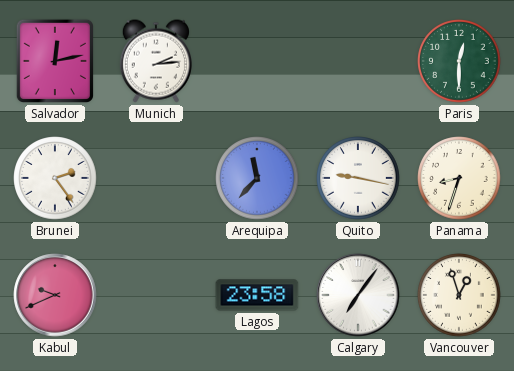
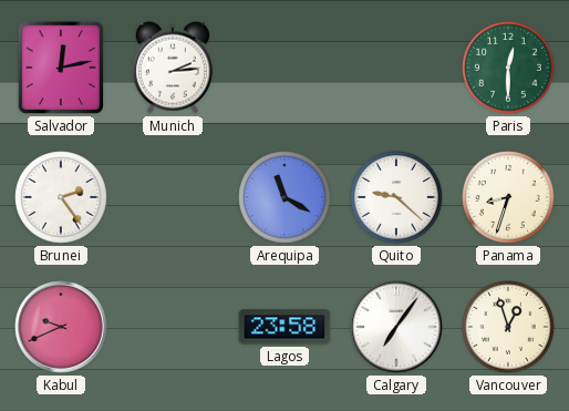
Arequipa: 11:37 -> 11:20 (284, 197)
Quito: 9:17 -> 9:22 (396, 197)
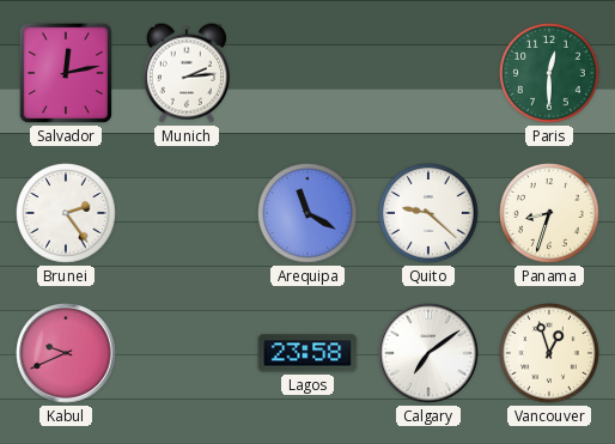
Calgary: 7:06 -> 7:09 (428, 353)
